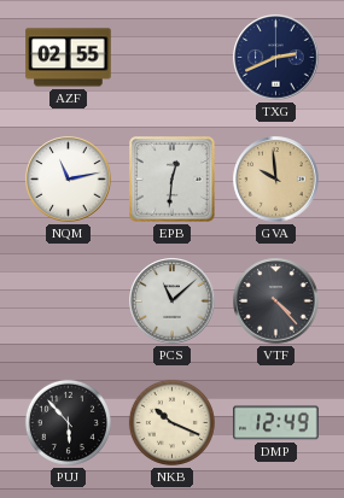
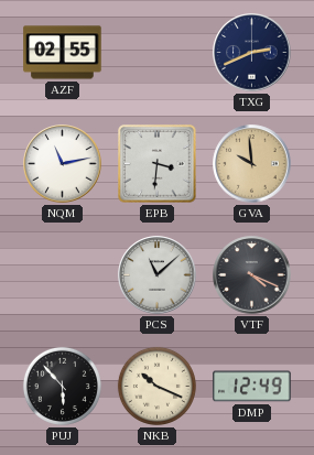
EPB: 12:31 -> 3:31 (158, 164)
VTF: 4:23 -> 4:19 (252, 275)
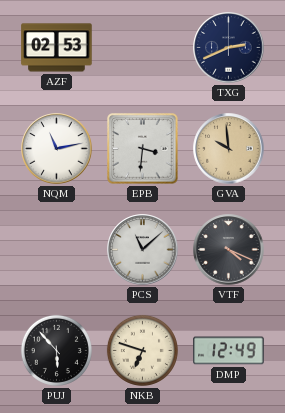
AZF: 02:55 -> 02:53 (57, 48)
NKB: 10:19 -> 6:48 (142, 350)
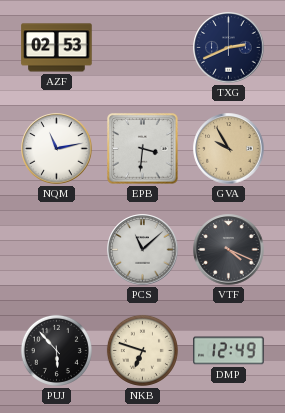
GVA: 9:59 -> 9:55 (229, 149)
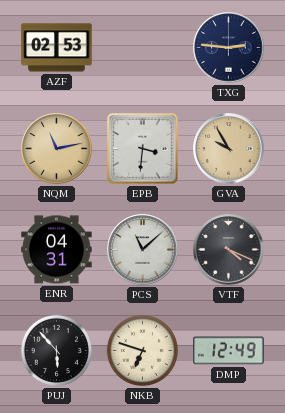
TXG: 2:41 -> 2:46 (229, 48)
NQM dial: white -> champagne (57, 149)
ENR: none -> 04:31 (57, 250)
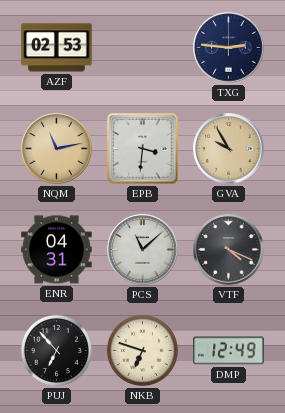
PUJ: 5:53 -> 6:53 (56, 350)
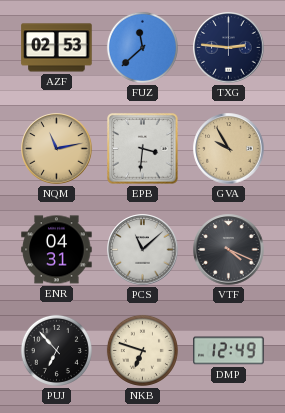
FUZ: none -> 11:38 (142, 47)
